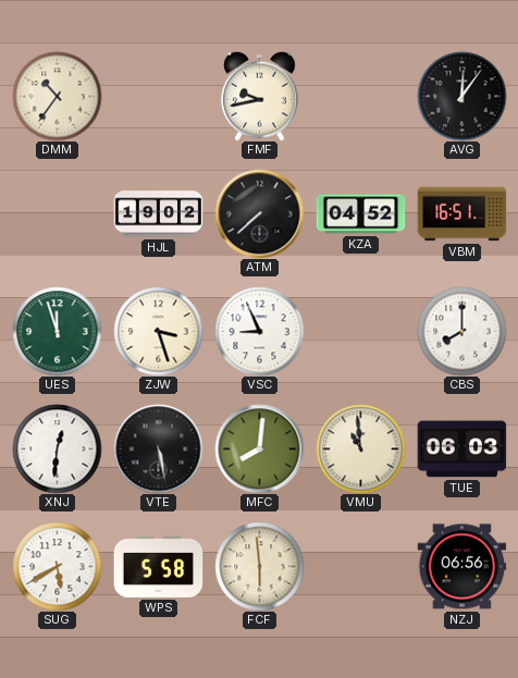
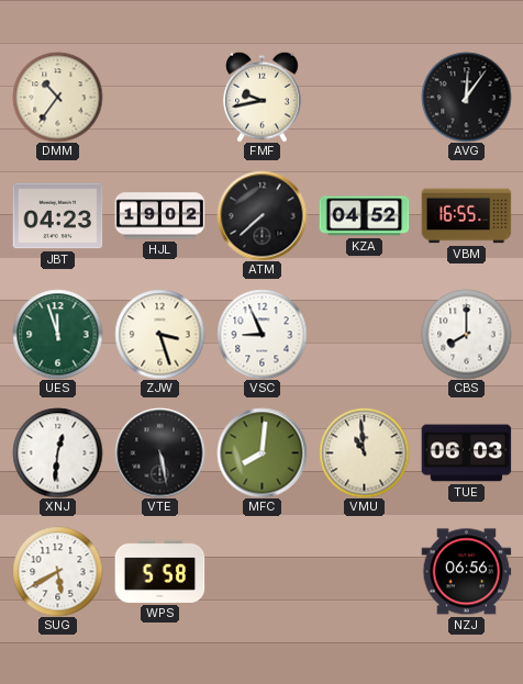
JBT: none -> 04:23 (57, 216)
VBM: 16:51 -> 16:55 (466, 216)
FCF: 5:59 -> none (259, 566)
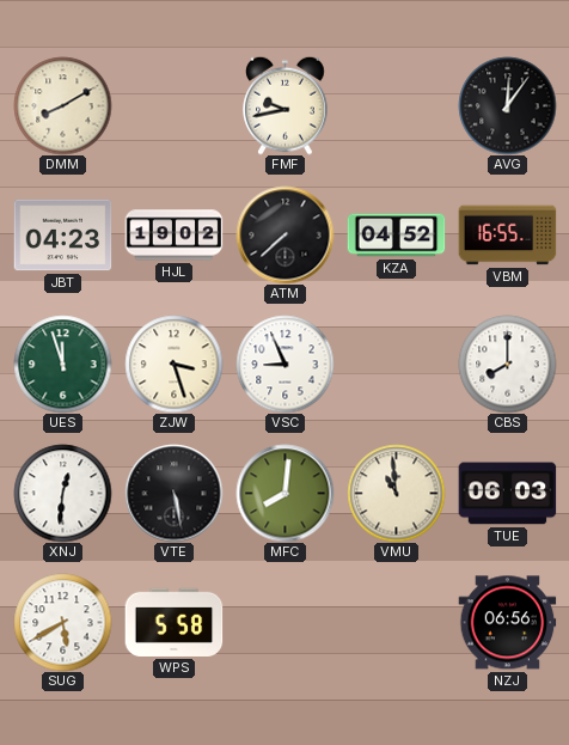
DMM: 10:36 -> 8:10 (62, 105)
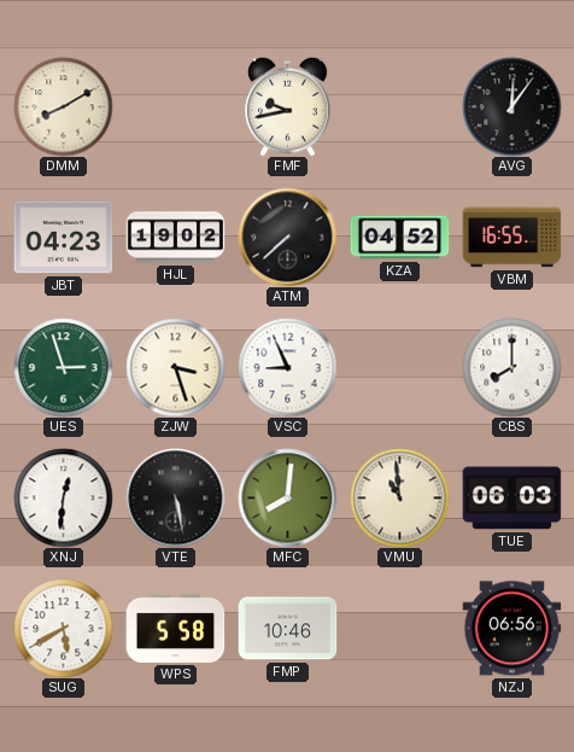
UES: 11:57 -> 2:57 (63, 367)
FMP: none -> 10:46 (287, 629)
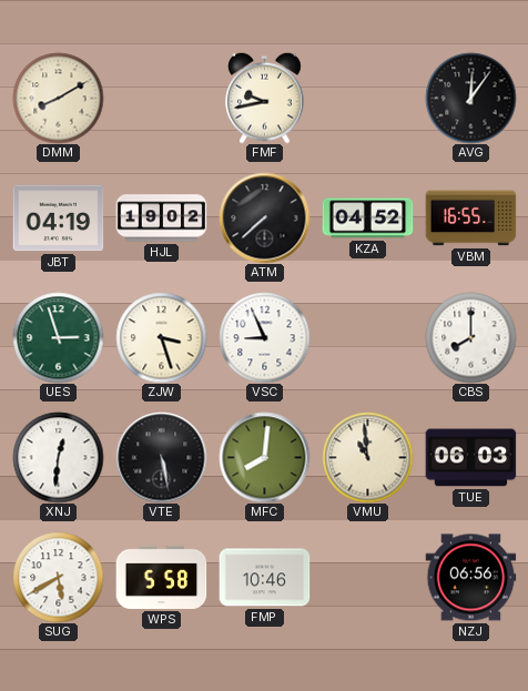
JBT: 04:23 -> 04:19 (58, 219)
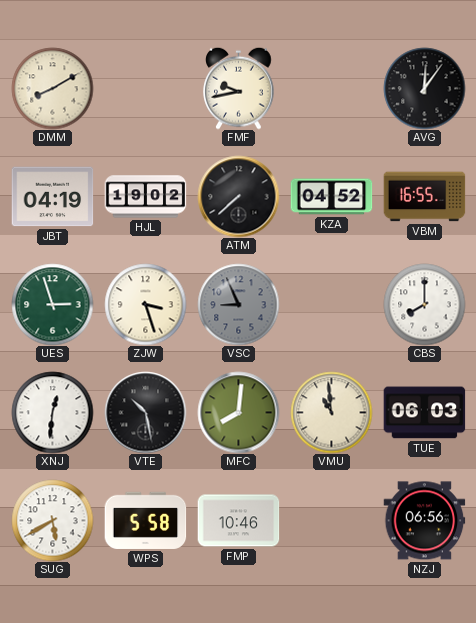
VSC dial: white -> grey (238, 304)
VTE: 5:28 -> 10:28 (145, 412)
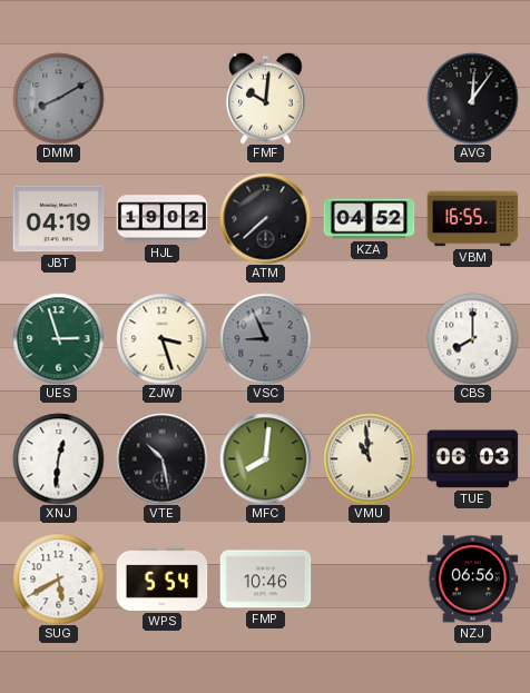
DMM dial: cream -> grey (58, 98)
FMF: 9:43 -> 10:01 (266, 98)
WPS: 5:58 -> 5:54 (161, 578)
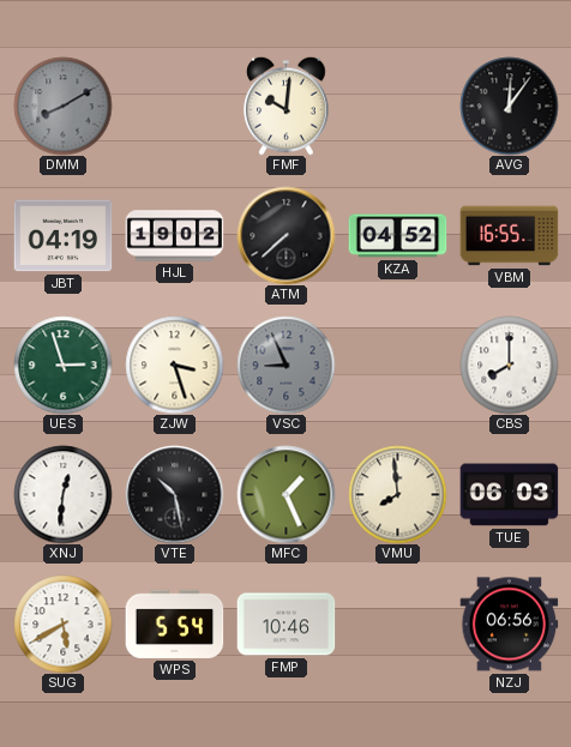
MFC: 8:01 -> 1:26 (285, 494)
VMU: 10:59 -> 7:59 (397, 494)
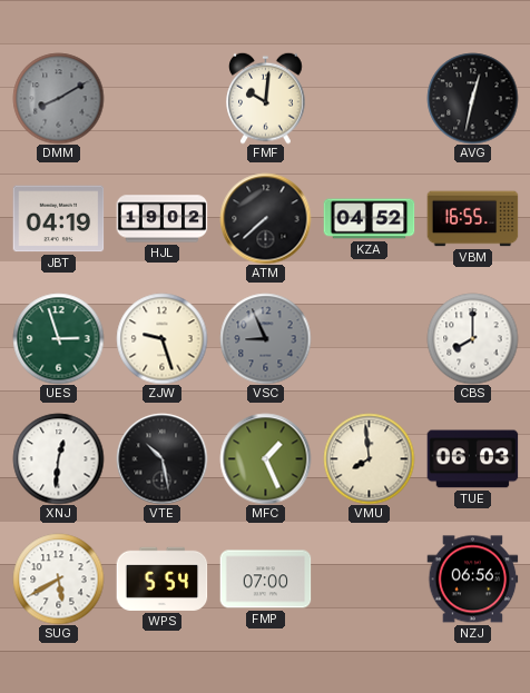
AVG: 12:06 -> 12:32 (472, 98)
ZJW: 3:27 -> 9:27 (161, 338)
FMP: 10:46 -> 07:00 (265, 580)
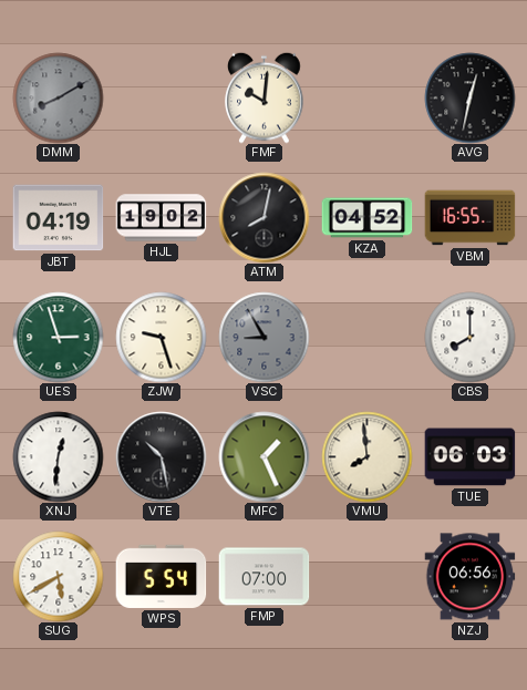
ATM: 7:38 -> 8:02 (263, 217)
VSC: 8:56 -> 8:55 (263, 337)
